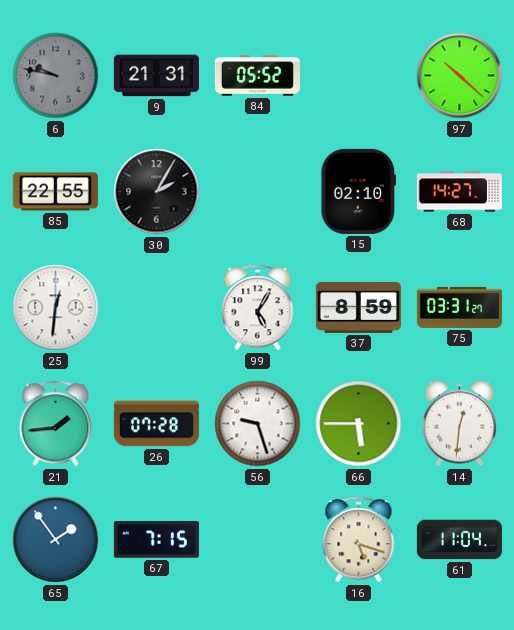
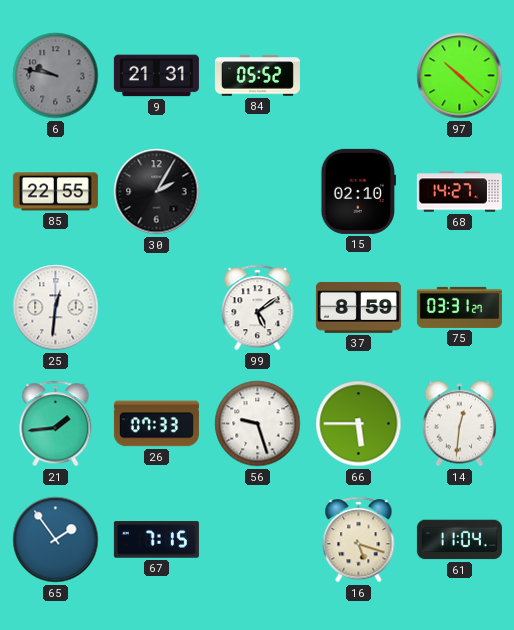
99: 5:05 -> 5:09 (258, 308)
26: 07:28 -> 07:33 (156, 424)
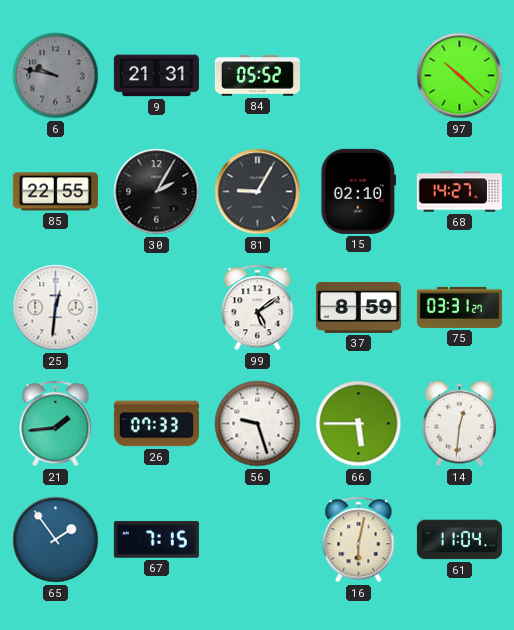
81: none -> 9:05 (258, 192)
16: 5:18 -> 6:02 (359, 540)
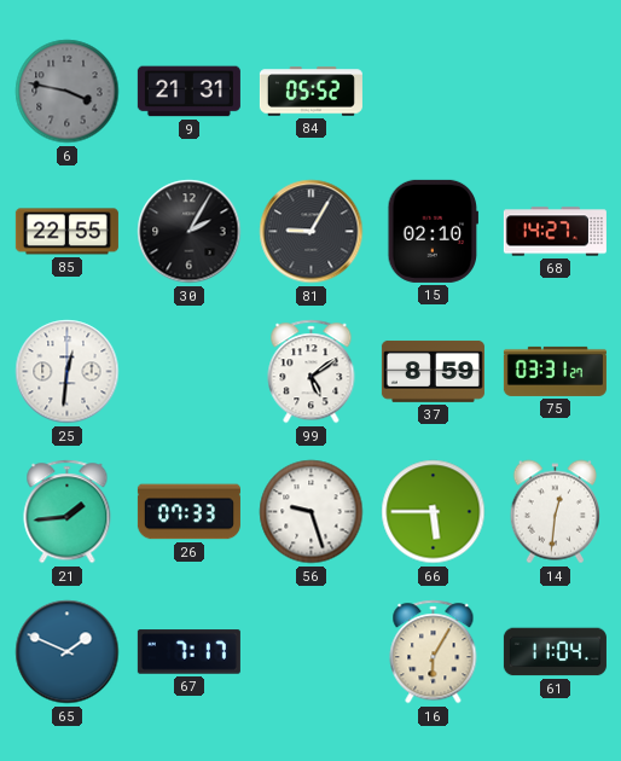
6: 9:47 -> 3:47 (68, 92)
97: 10:22 -> none (460, 76)
65: 1:54 -> 1:49 (68, 652)
67: 7:15 -> 7:17 (188, 652)
16: 6:02 -> 6:05 (434, 652)
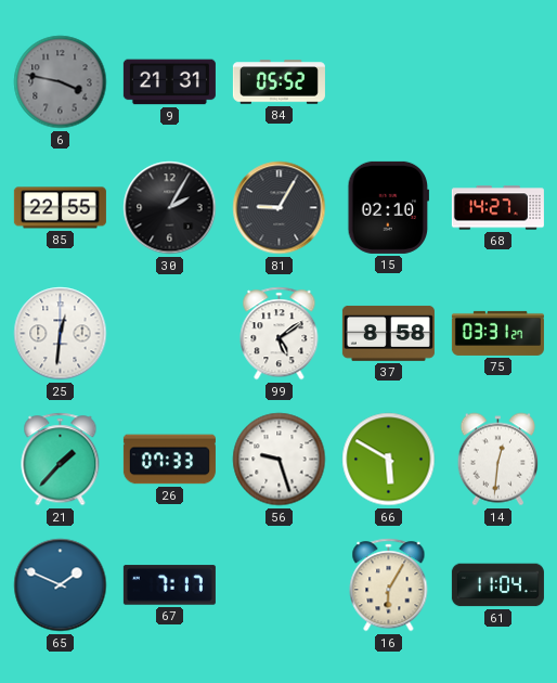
37: 8:59 -> 8:58 (388, 333)
21: 1:44 -> 1:37 (61, 460)
66: 5:45 -> 5:50 (389, 460)
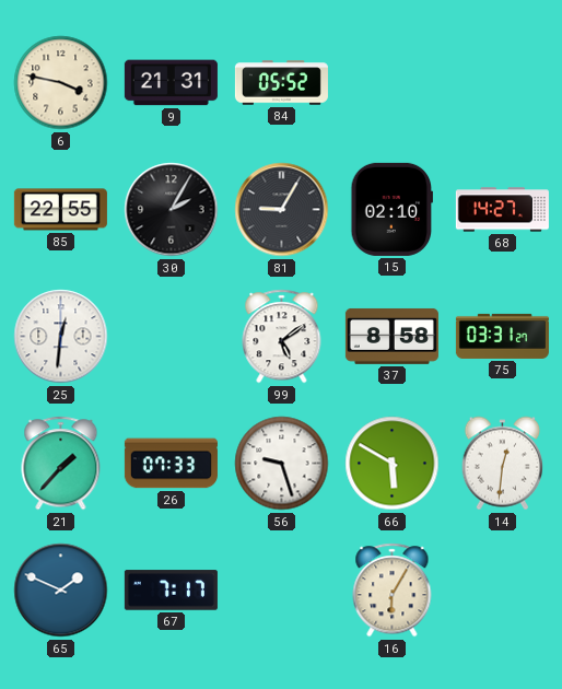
6 dial: grey -> cream (61, 83)
61: 11:04 -> none (497, 585)
